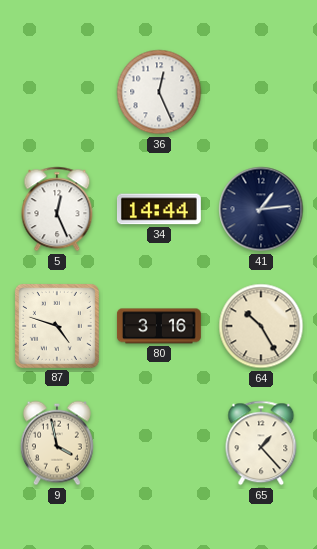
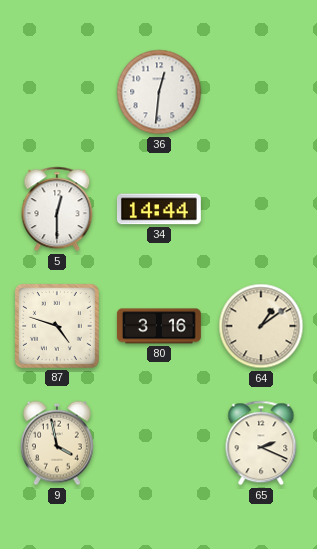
36: 12:26 -> 12:31 (159, 92)
5: 12:26 -> 12:30 (57, 209)
41: 1:14 -> none (261, 209)
64: 10:25 -> 1:09 (261, 326)
65: 1:23 -> 2:19 (261, 443)
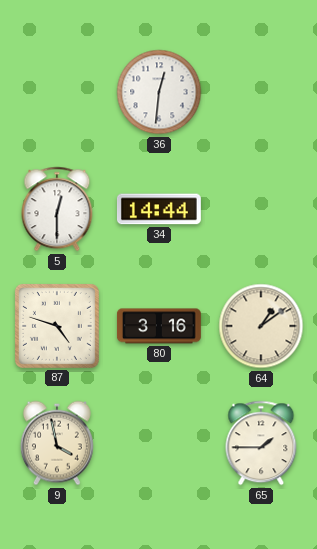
65: 2:19 -> 1:45 (261, 443)
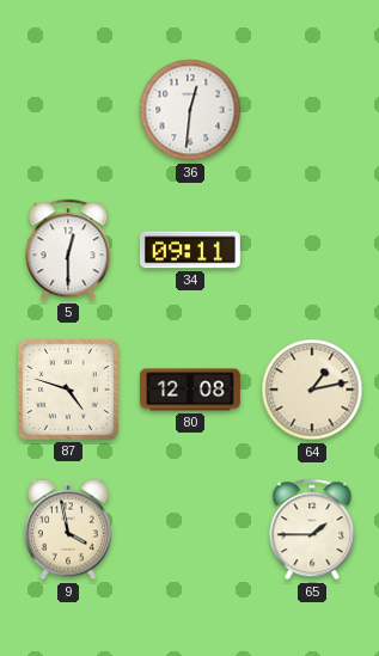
34: 14:44 -> 09:11 (190, 250)
80: 3:16 -> 12:08 (190, 390)
64: 1:09 -> 1:13 (312, 390)
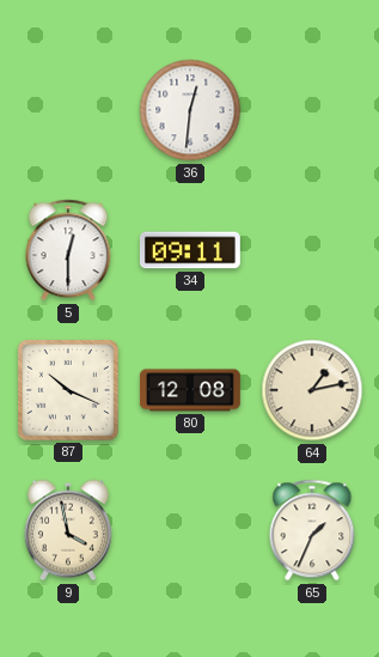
87: 4:48 -> 10:19 (68, 390)
65: 1:45 -> 1:34 (312, 530)
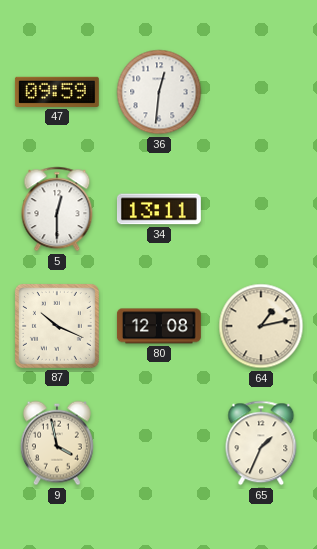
47: none -> 09:59 (57, 92)
34: 09:11 -> 13:11 (159, 209)
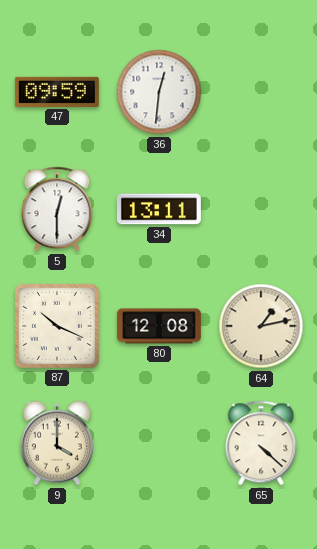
9: 3:58 -> 4:00 (57, 443)
65: 1:34 -> 4:22 (261, 443)
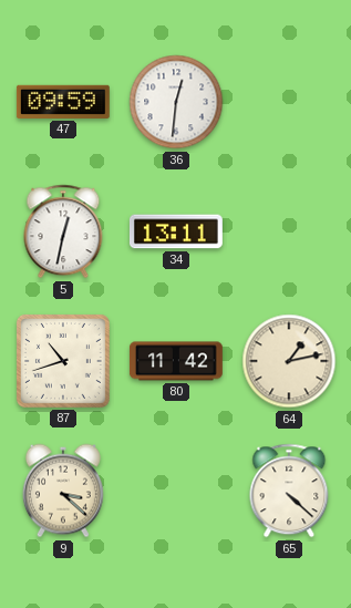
5: 12:30 -> 12:32 (63, 231)
87: 10:19 -> 10:42 (63, 361)
80: 12:08 -> 11:42 (176, 361)
9: 4:00 -> 3:22 (63, 491)
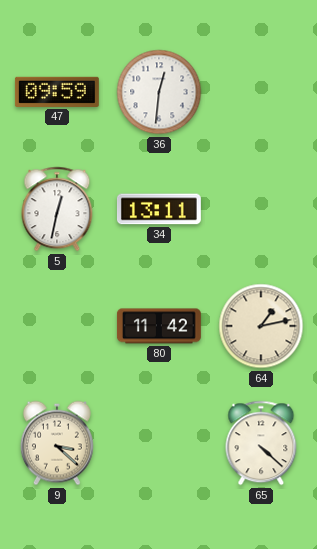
87: 10:42 -> none (63, 361)
